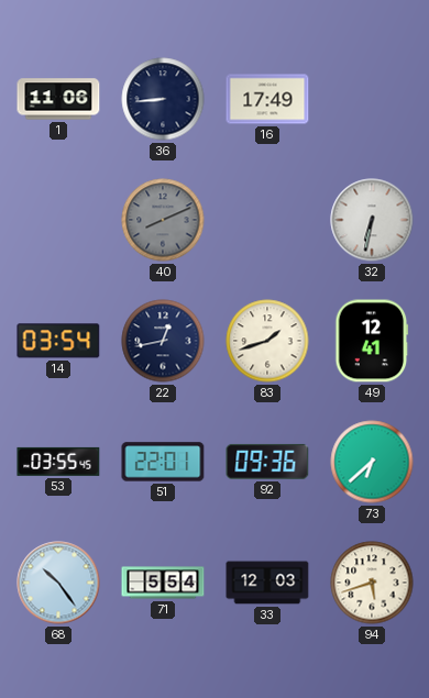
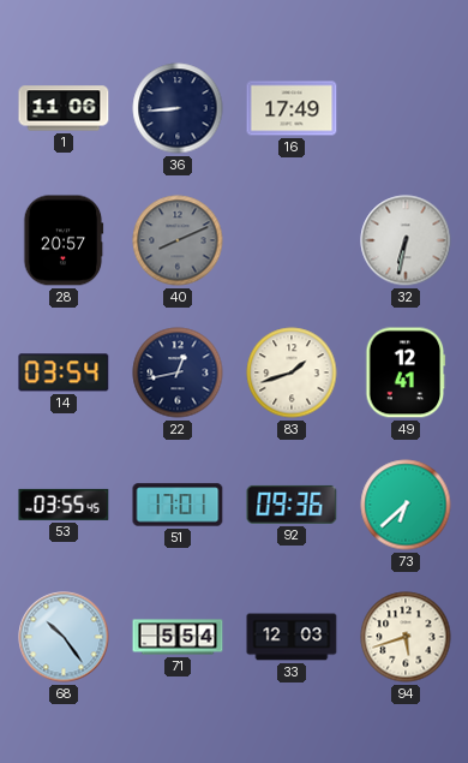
28: none -> 20:57 (64, 240)
51: 22:01 -> 17:01 (178, 505)
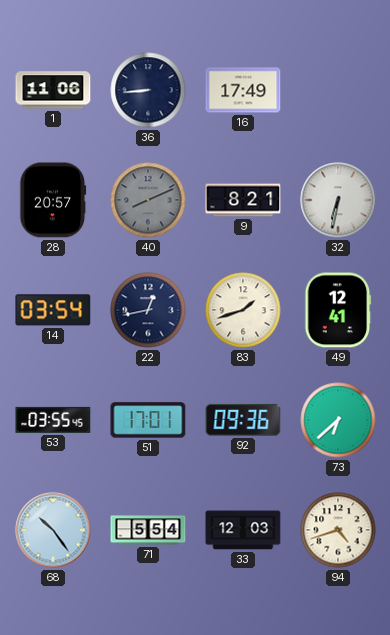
9: none -> 8:21 (243, 200)
94: 5:42 -> 4:42 (338, 530)
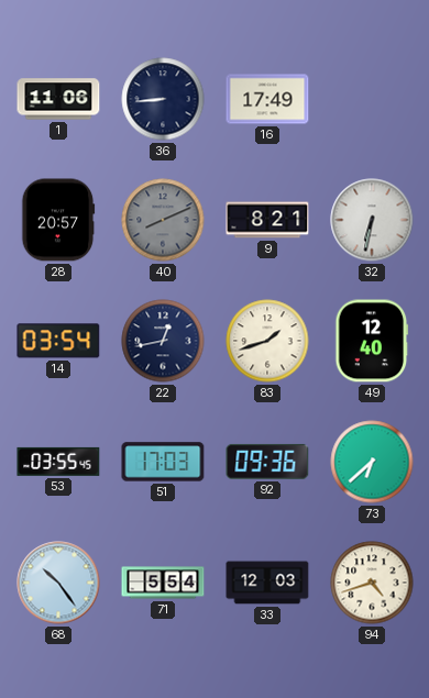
49: 12:41 -> 12:40 (372, 341)
51: 17:01 -> 17:03 (163, 462)
